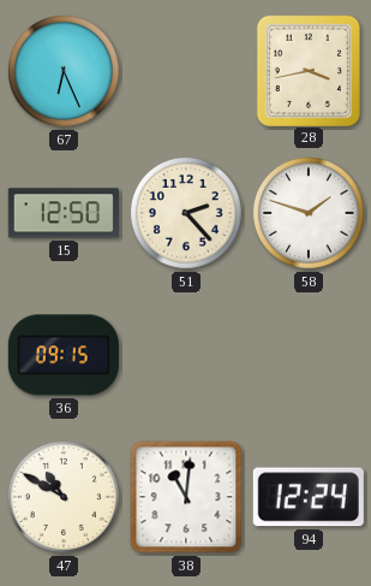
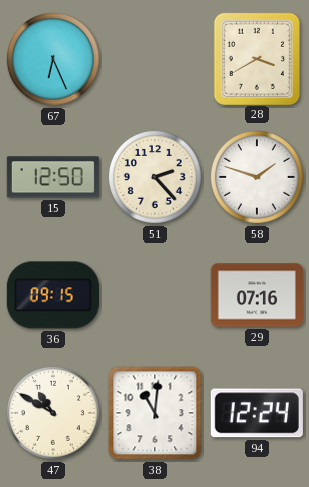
28: 3:43 -> 3:40 (256, 58)
29: none -> 07:16 (257, 295)
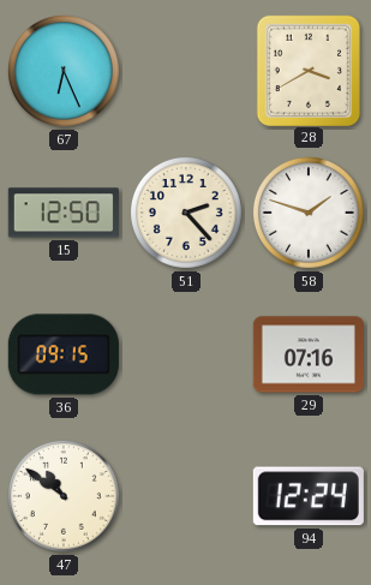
47: 10:50 -> 10:51 (64, 496)
38: 11:01 -> none (155, 413)
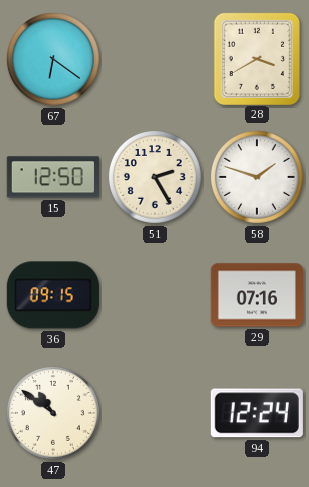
67: 6:26 -> 6:21 (53, 59)
51: 2:23 -> 2:25 (155, 177)
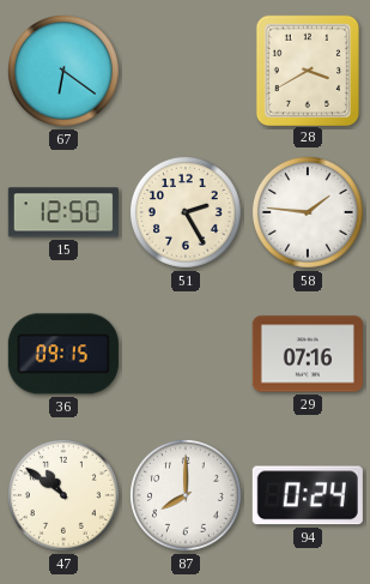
58: 1:48 -> 1:46 (308, 212)
87: none -> 8:00 (186, 495)
94: 12:24 -> 0:24 (308, 495)
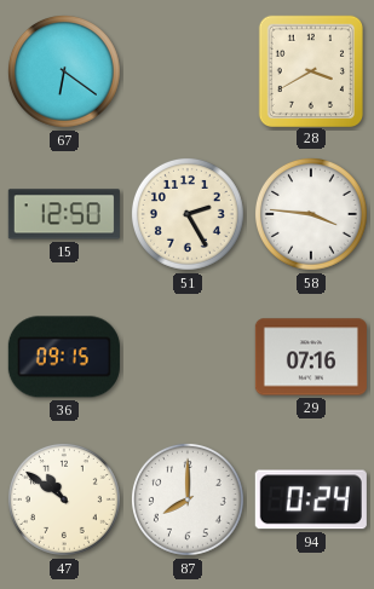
58: 1:46 -> 3:46 (311, 214)
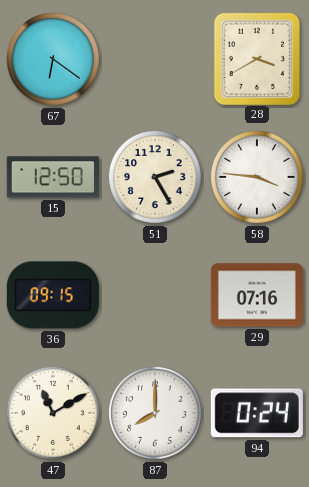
47: 10:51 -> 11:10 (53, 413)
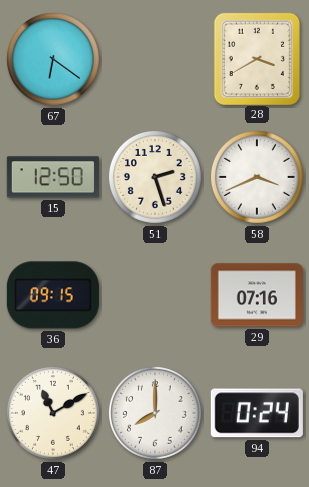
51: 2:25 -> 2:27 (155, 177)
58: 3:46 -> 3:41 (257, 177)
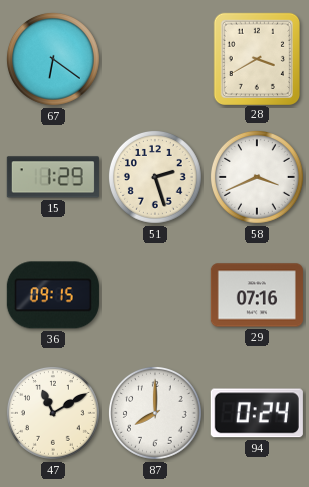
15: 12:50 -> 1:29 (53, 177)
